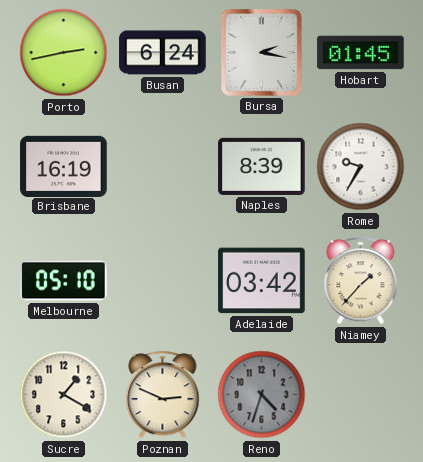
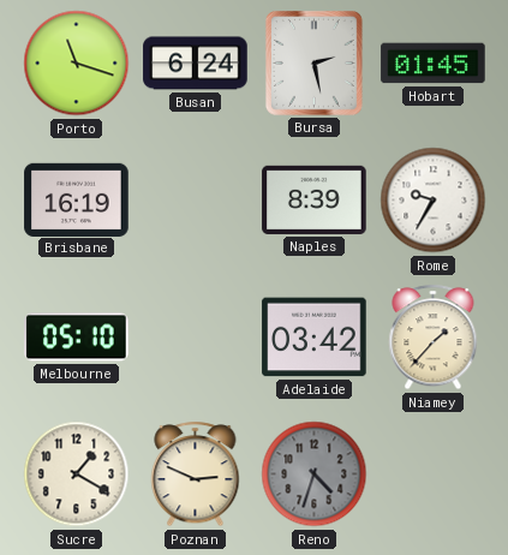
Porto: 2:43 -> 11:18 (77, 64)
Bursa: 2:17 -> 2:28 (315, 64)
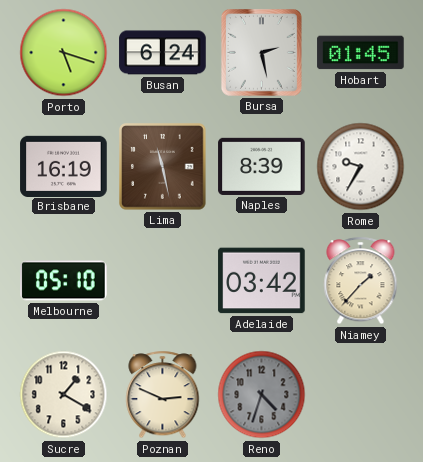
Porto: 11:18 -> 5:18 (64, 53)
Lima: none -> 11:28 (163, 167)
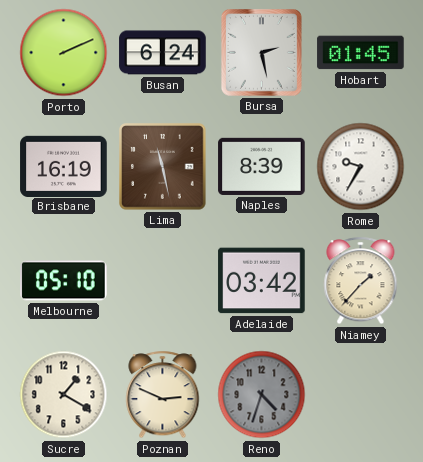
Porto: 5:18 -> 2:11 (64, 53)
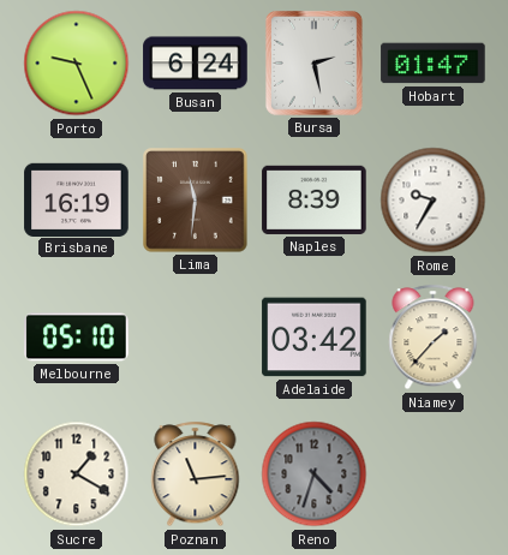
Porto: 2:11 -> 9:26 (77, 64)
Hobart: 01:45 -> 01:47 (434, 64)
Lima: 11:28 -> 11:31 (196, 201)
Poznan: 2:49 -> 11:14 (196, 475)
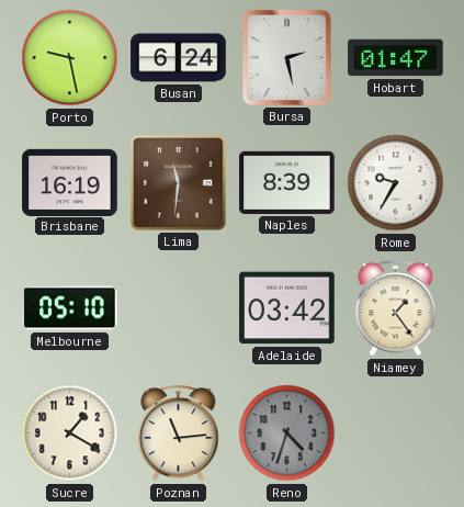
Porto: 9:26 -> 9:28 (70, 58)
Niamey: 1:37 -> 1:24 (396, 308)
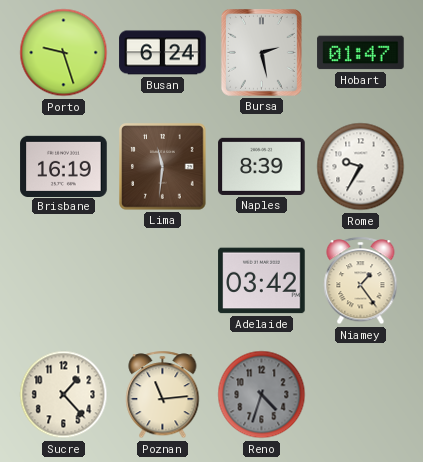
Porto: 9:28 -> 9:27 (64, 53)
Melbourne: 05:10 -> none (70, 308)
Sucre: 1:20 -> 1:23 (64, 395)
